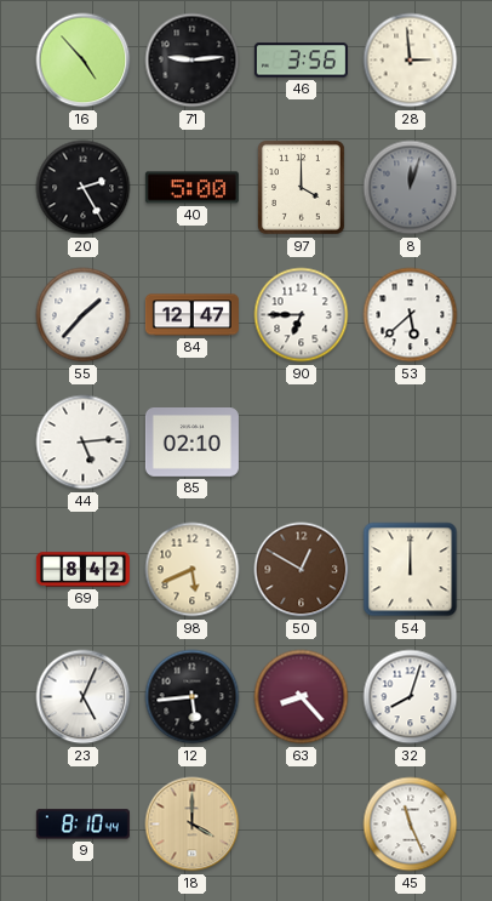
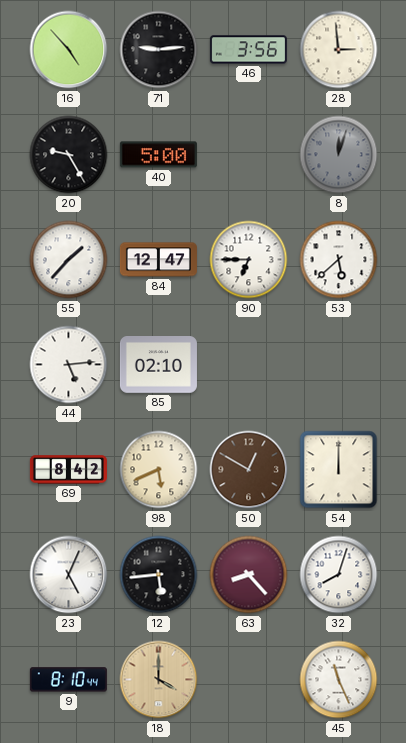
20: 2:25 -> 9:25 (69, 155)
97: 4:00 -> none (302, 188)
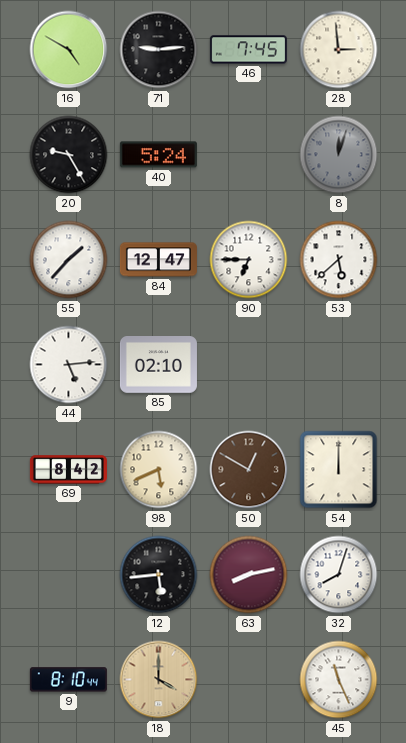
16: 4:53 -> 4:50 (69, 50)
46: 3:56 -> 7:45 (248, 50)
40: 5:00 -> 5:24 (158, 155)
23: 5:04 -> none (69, 575)
63: 8:23 -> 8:13 (249, 575)
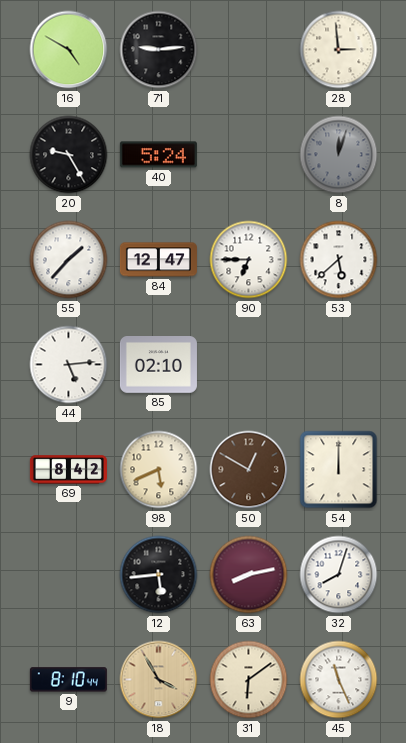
46: 7:45 -> none (248, 50)
18: 4:00 -> 3:55 (159, 680)
31: none -> 6:09 (249, 680)
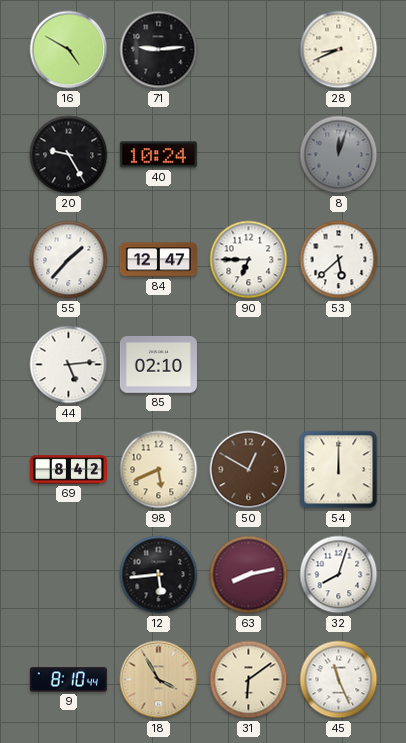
28: 2:59 -> 8:41 (339, 50)
40: 5:24 -> 10:24 (158, 155)
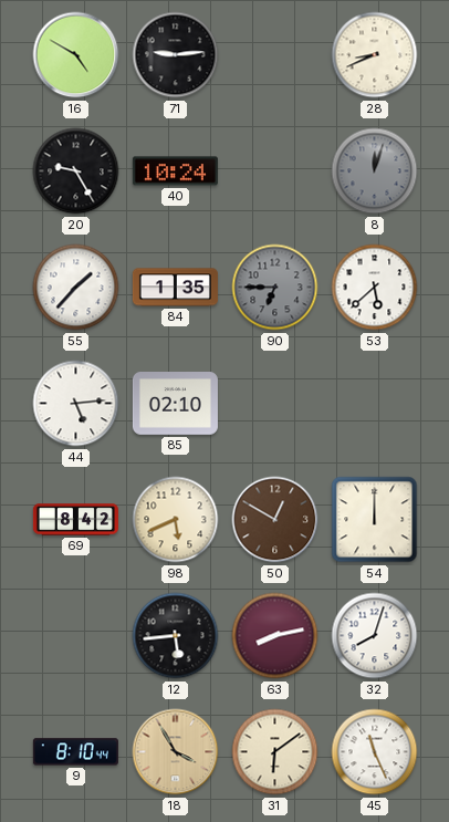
84: 12:47 -> 1:35 (175, 288)
90 dial: white -> grey (275, 288)
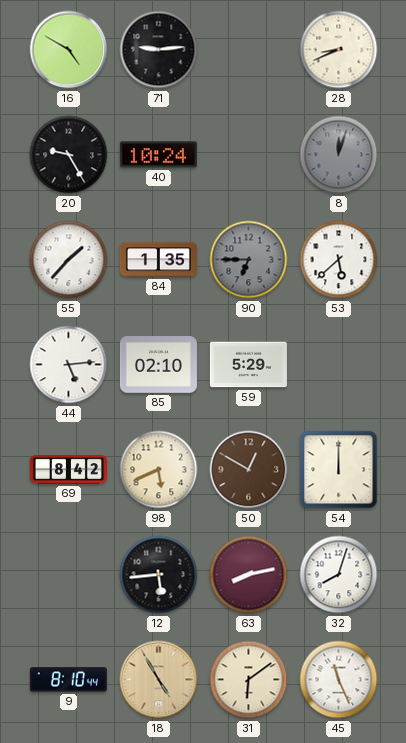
59: none -> 5:29 (248, 365)
18: 3:55 -> 4:55 (159, 680)
